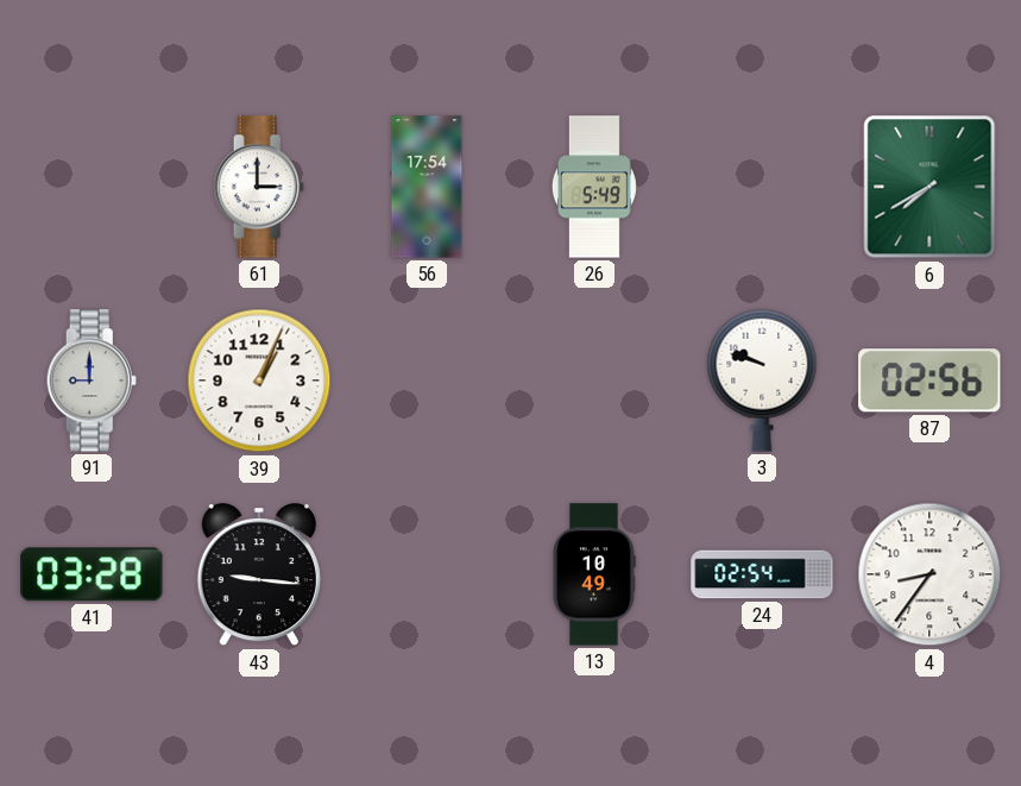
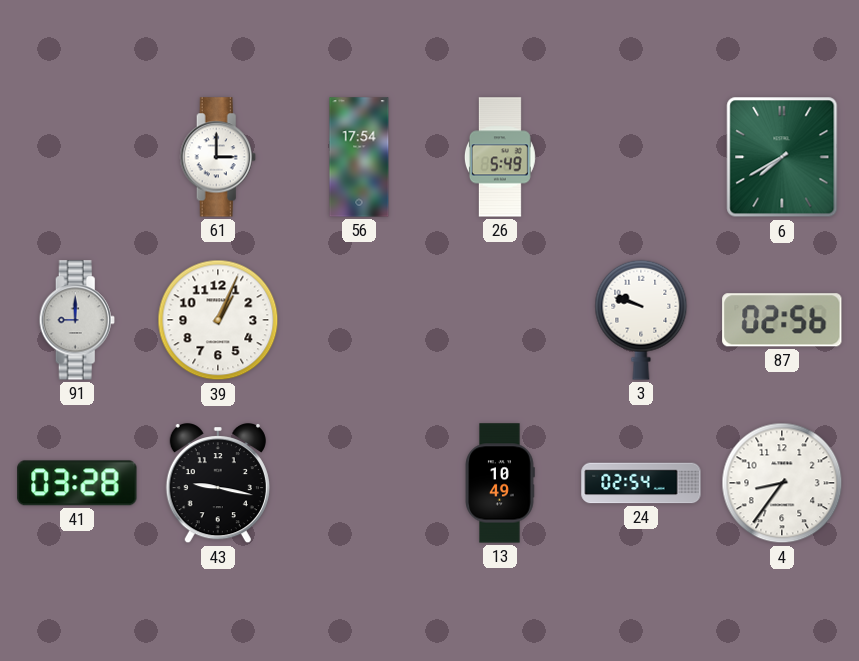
43: 9:16 -> 9:17 (218, 484)
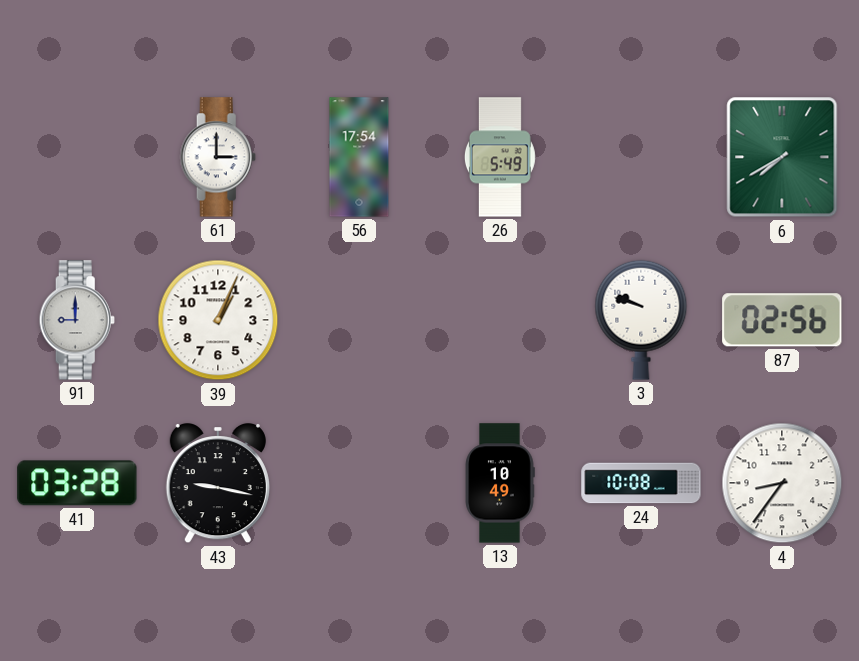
24: 02:54 -> 10:08 (641, 483)
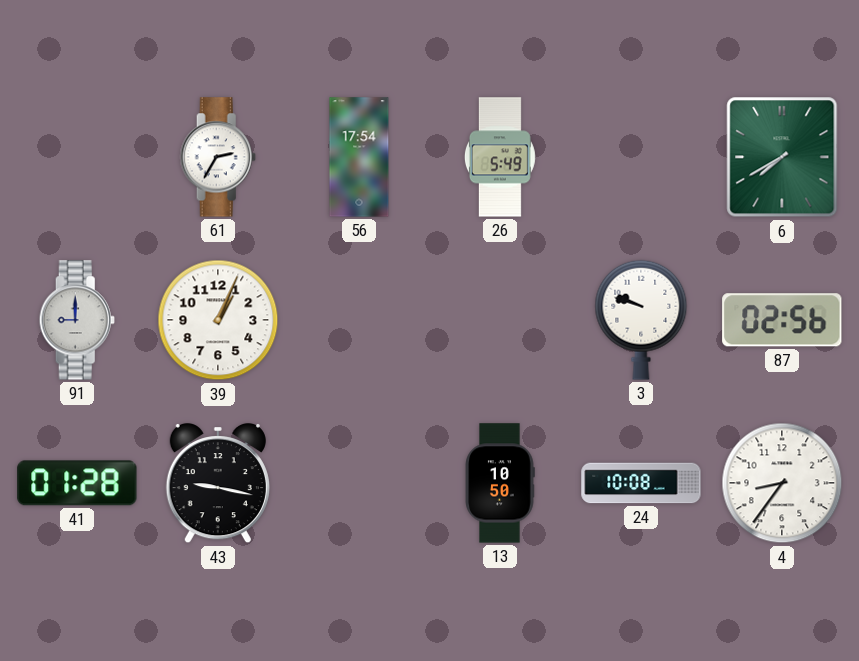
61: 3:00 -> 2:35 (218, 157)
41: 03:28 -> 01:28 (77, 483)
13: 10:49 -> 10:50 (500, 483)
